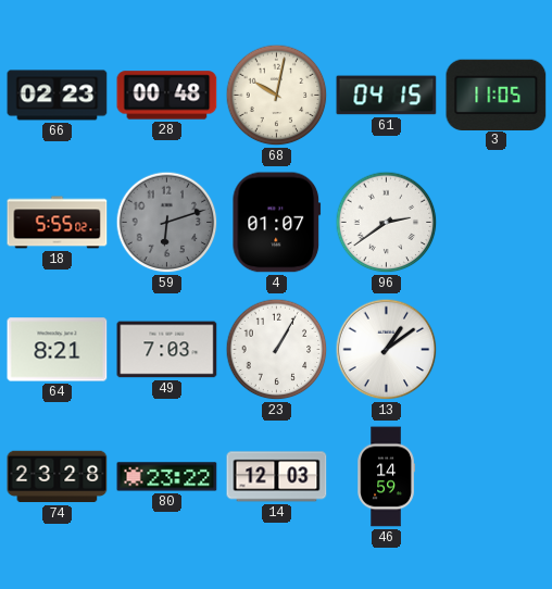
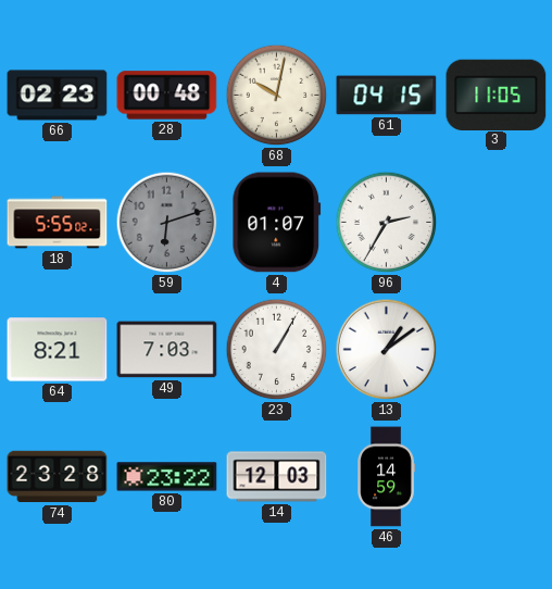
96: 2:39 -> 2:35 (387, 223)
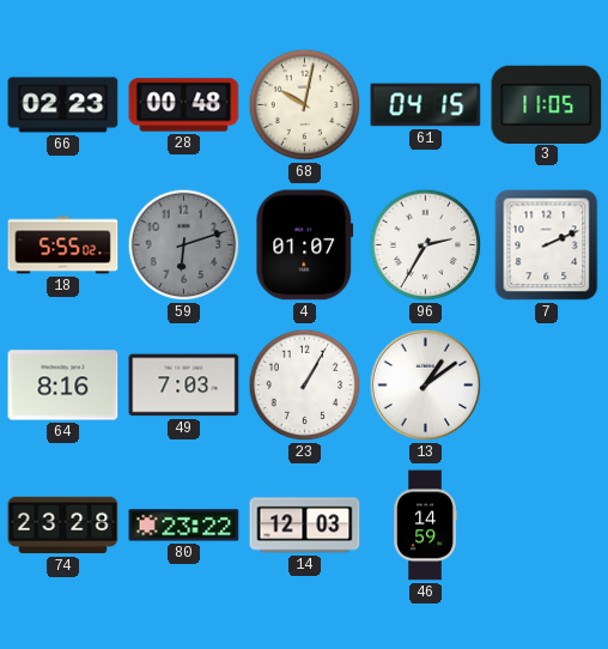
7: none -> 2:11 (547, 245)
64: 8:21 -> 8:16 (63, 386)
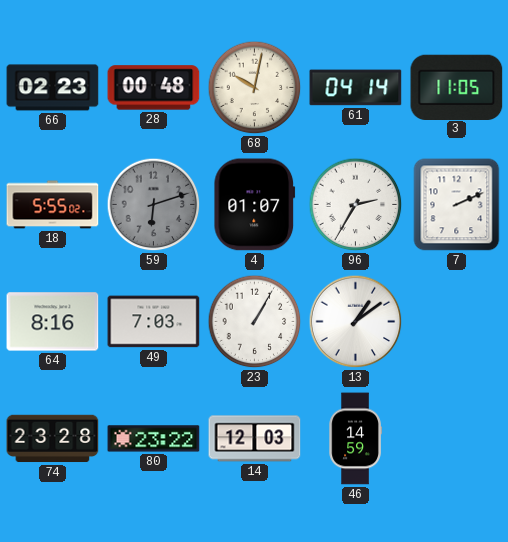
61: 04:15 -> 04:14 (356, 88)
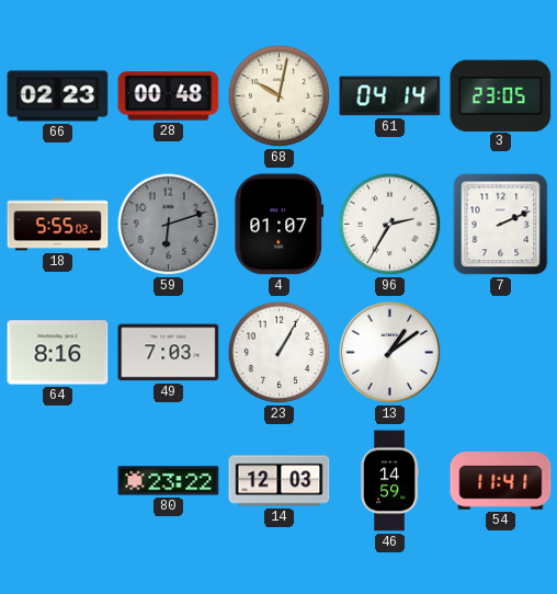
3: 11:05 -> 23:05 (501, 95)
74: 23:28 -> none (53, 439)
54: none -> 11:41 (501, 481)
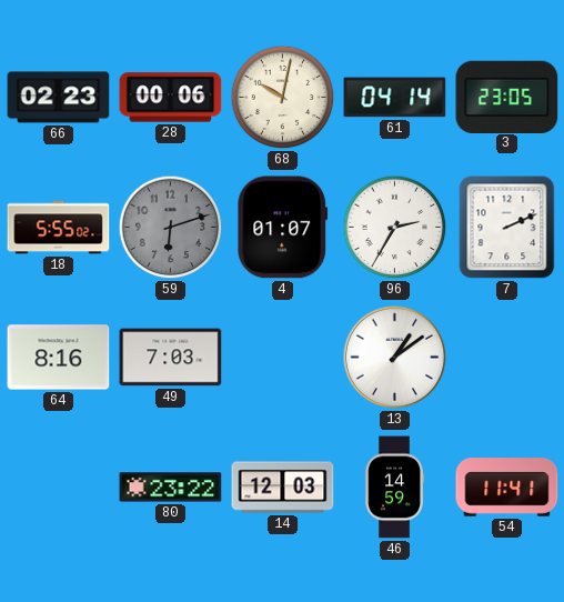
28: 00:48 -> 00:06 (171, 98)
23: 1:05 -> none (280, 353)
